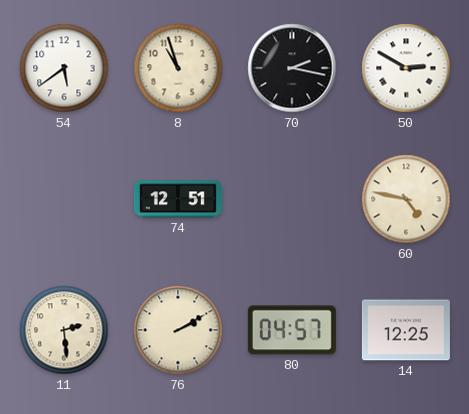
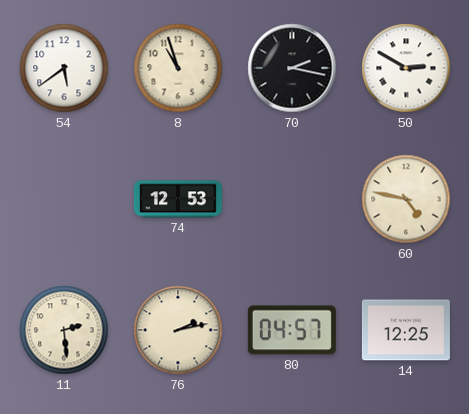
74: 12:51 -> 12:53 (178, 199)
76: 2:10 -> 2:13 (178, 330)
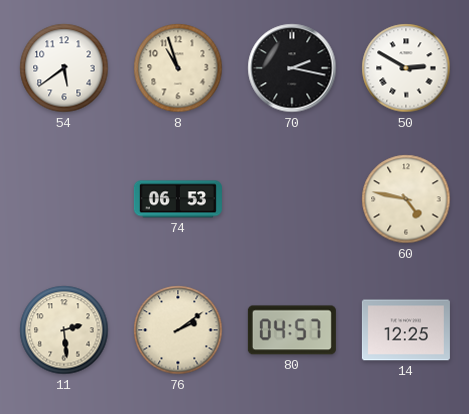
74: 12:53 -> 06:53 (178, 199)
76: 2:13 -> 2:09 (178, 330)
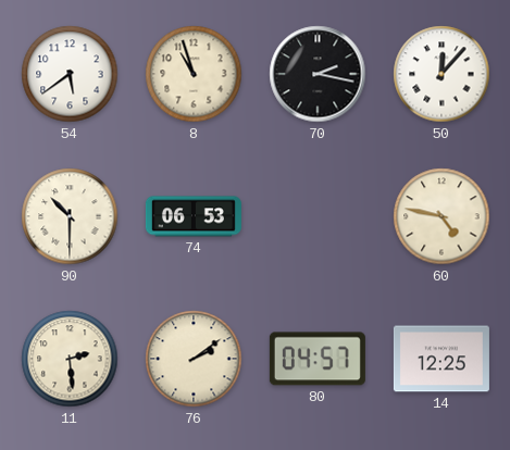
50: 2:50 -> 12:07 (441, 74)
90: none -> 10:30 (70, 216)
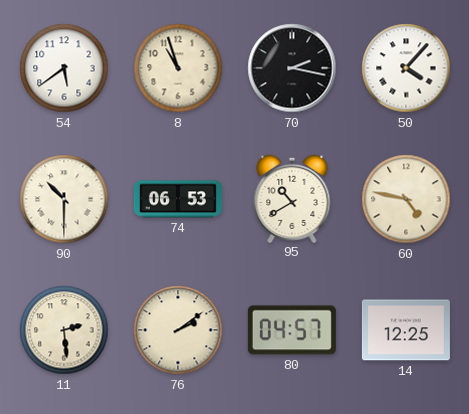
50: 12:07 -> 4:07 (406, 68)
95: none -> 10:40 (292, 198)
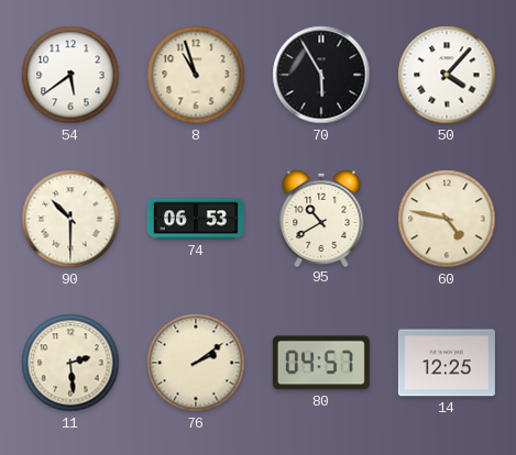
70: 2:17 -> 5:55 (321, 75)
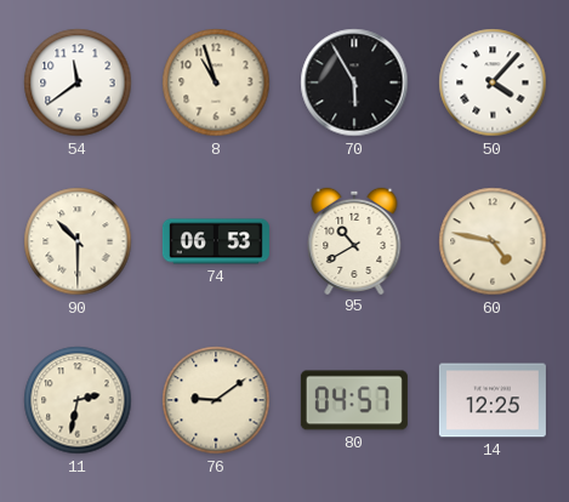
54: 5:39 -> 11:39 (78, 82)
11: 2:29 -> 2:32 (78, 400)
76: 2:09 -> 9:09 (216, 400)
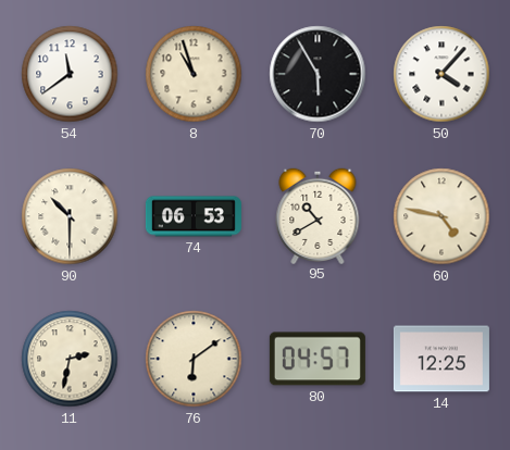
76: 9:09 -> 6:09 (194, 359)
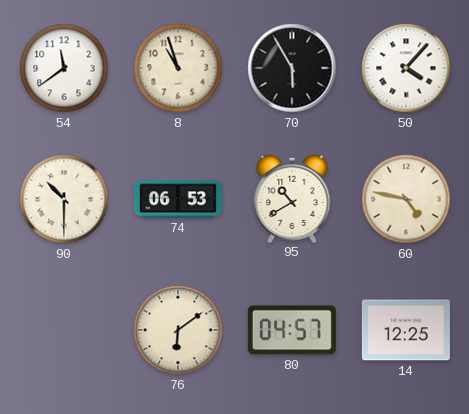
11: 2:32 -> none (70, 359)
